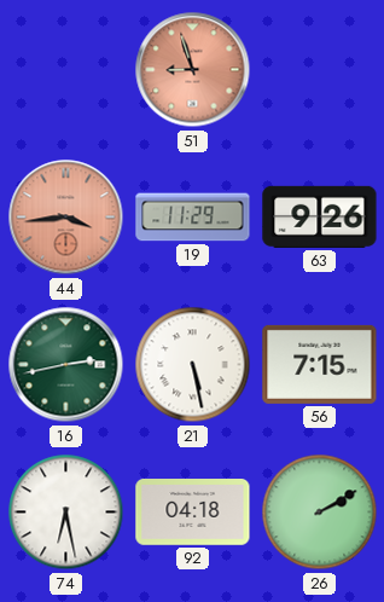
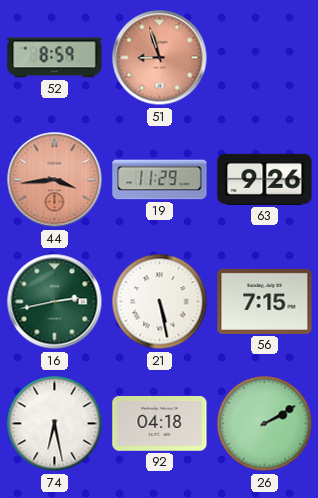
52: none -> 8:59 (55, 58)
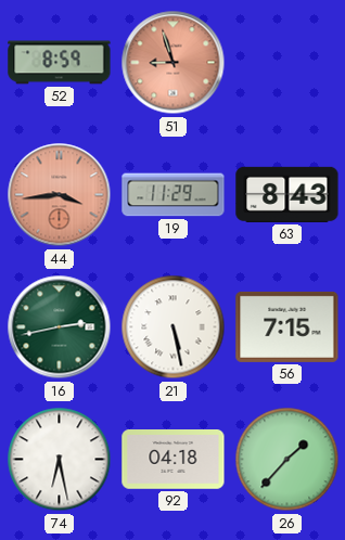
63: 9:26 -> 8:43 (287, 194)
26: 2:10 -> 1:37 (287, 460)
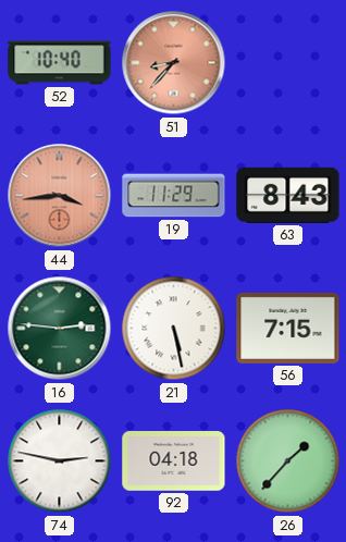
52: 8:59 -> 10:40 (60, 63)
51: 8:57 -> 8:37 (174, 63)
16: 2:43 -> 2:46 (60, 329)
74: 6:28 -> 2:47 (60, 461)
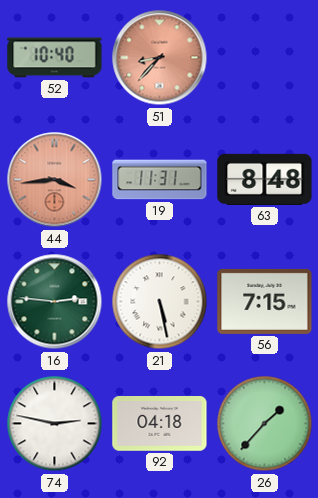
19: 11:29 -> 11:31 (160, 180)
63: 8:43 -> 8:48 (265, 179)
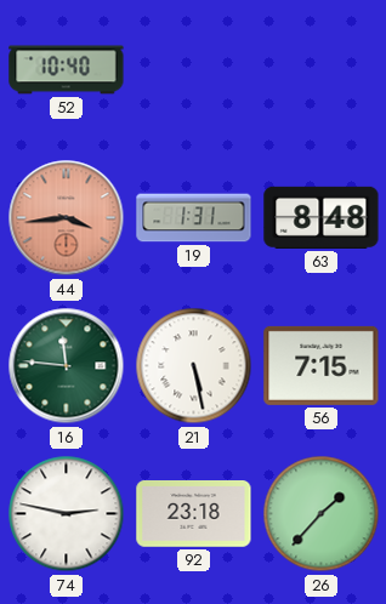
51: 8:37 -> none (160, 58)
19: 11:31 -> 1:31 (194, 218)
16: 2:46 -> 11:46 (67, 366)
92: 04:18 -> 23:18 (194, 514)
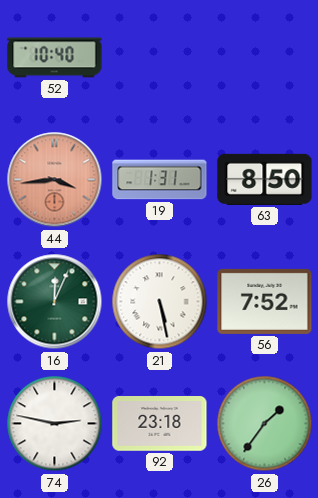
63: 8:48 -> 8:50 (265, 179)
16: 11:46 -> 12:04 (55, 302)
56: 7:15 -> 7:52 (265, 301)
26: 1:37 -> 1:36 (265, 424)
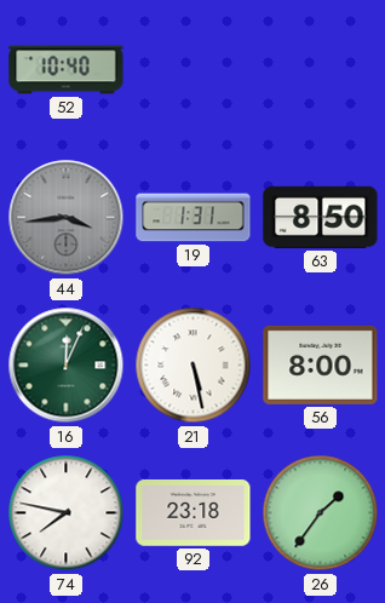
44 dial: salmon -> grey (67, 218)
56: 7:52 -> 8:00 (321, 364)
74: 2:47 -> 7:47 (67, 513)
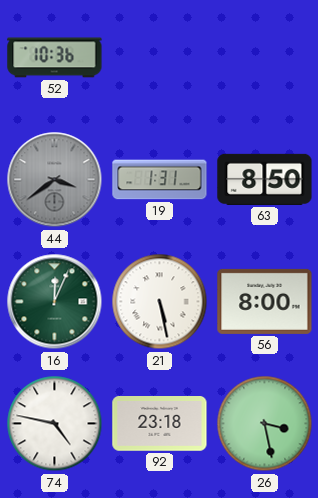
52: 10:40 -> 10:36 (55, 58)
44: 3:44 -> 3:39 (55, 180)
74: 7:47 -> 4:47 (55, 424)
26: 1:36 -> 3:28 (265, 424)
